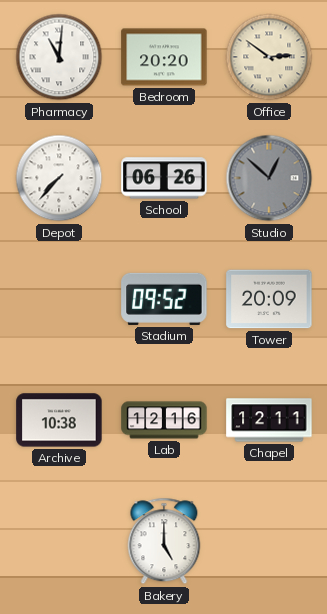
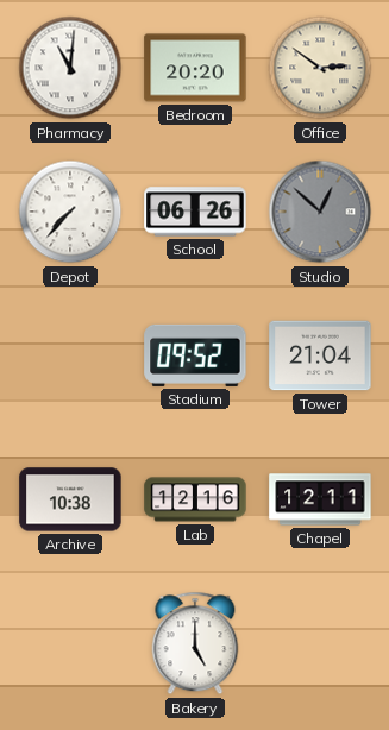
Tower: 20:09 -> 21:04 (320, 355)
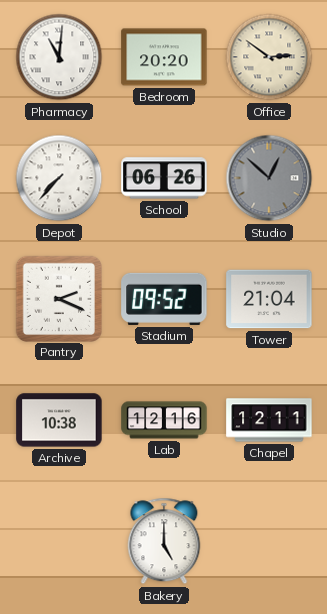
Pantry: none -> 2:19 (58, 298)
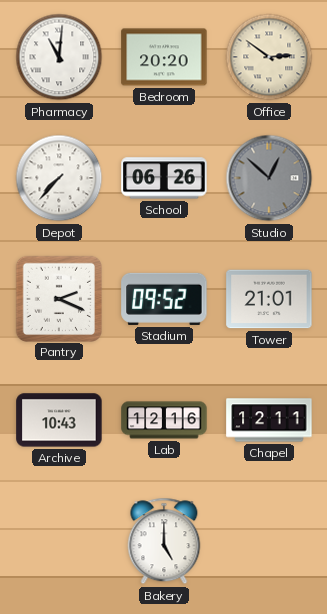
Tower: 21:04 -> 21:01 (269, 299)
Archive: 10:38 -> 10:43 (59, 420)
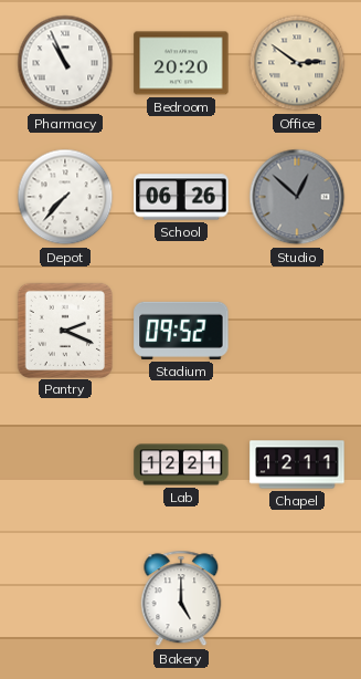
Pharmacy: 11:01 -> 10:56 (65, 63)
Tower: 21:01 -> none (269, 299)
Archive: 10:43 -> none (59, 420)
Lab: 12:16 -> 12:21 (181, 464)
